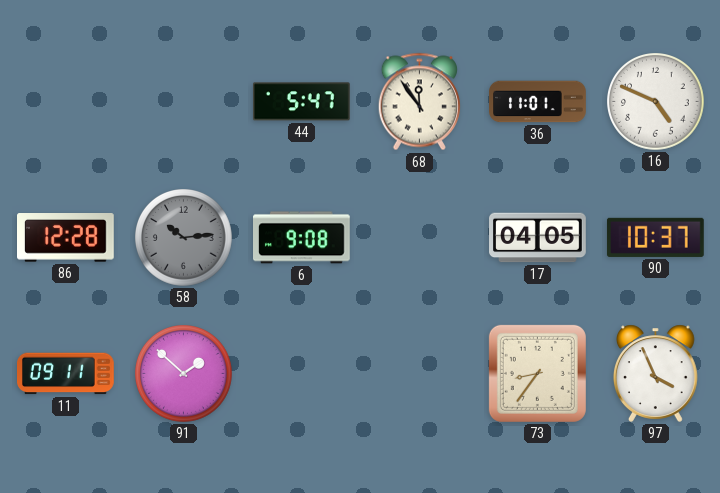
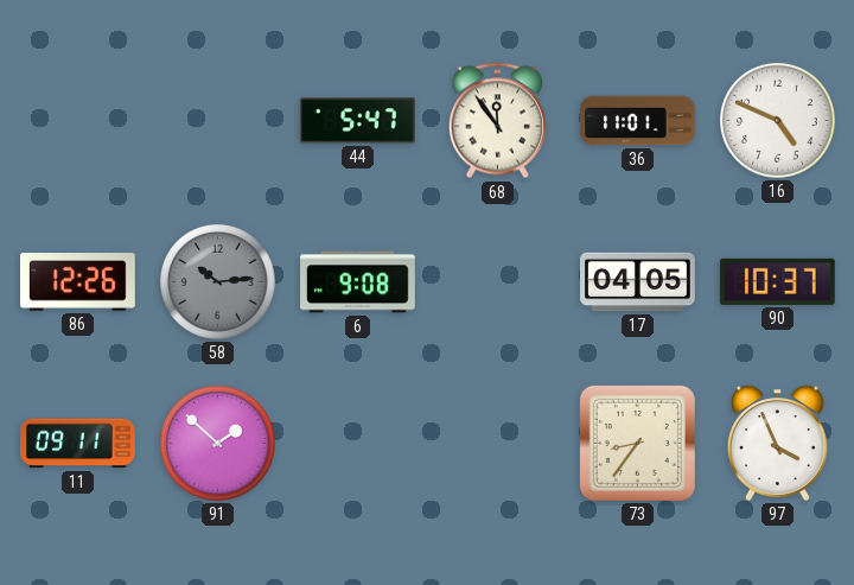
86: 12:28 -> 12:26 (78, 282)
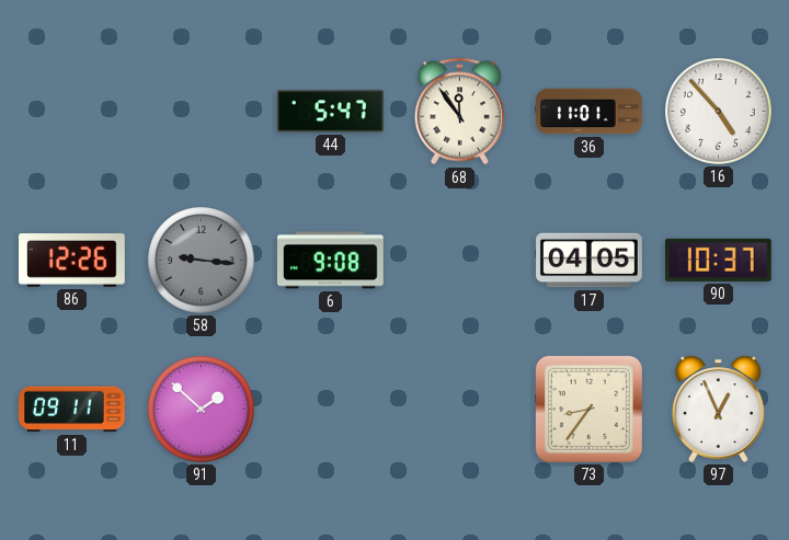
16: 4:49 -> 4:53 (719, 112)
58: 10:14 -> 9:16 (202, 261)
97: 3:56 -> 12:56 (718, 409)
